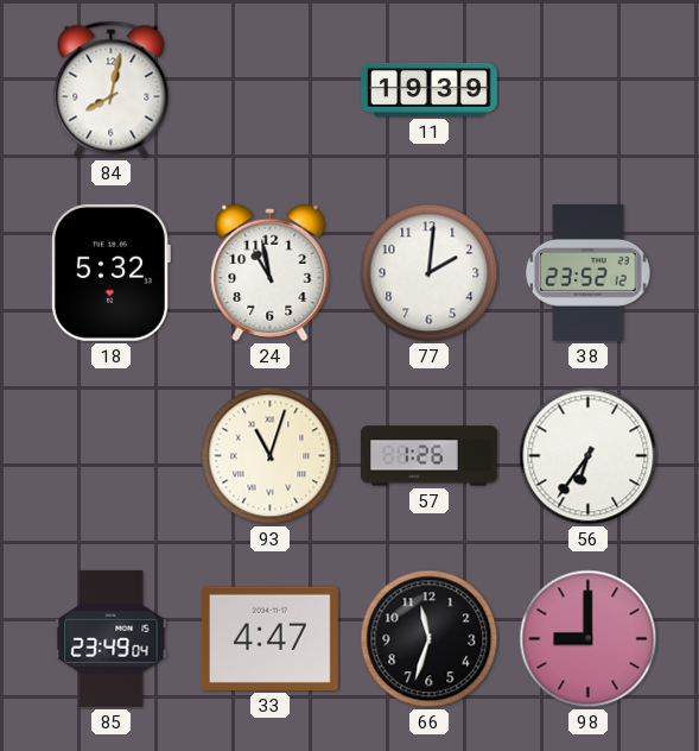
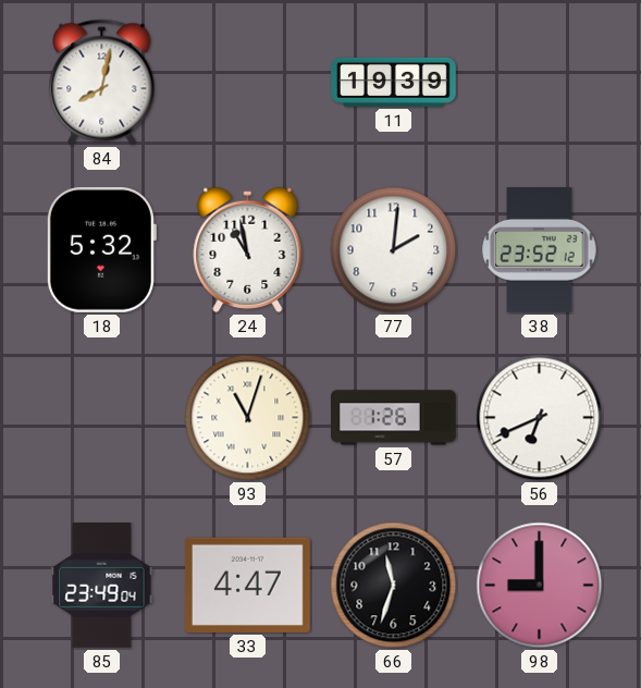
56: 6:36 -> 6:41 (540, 418)
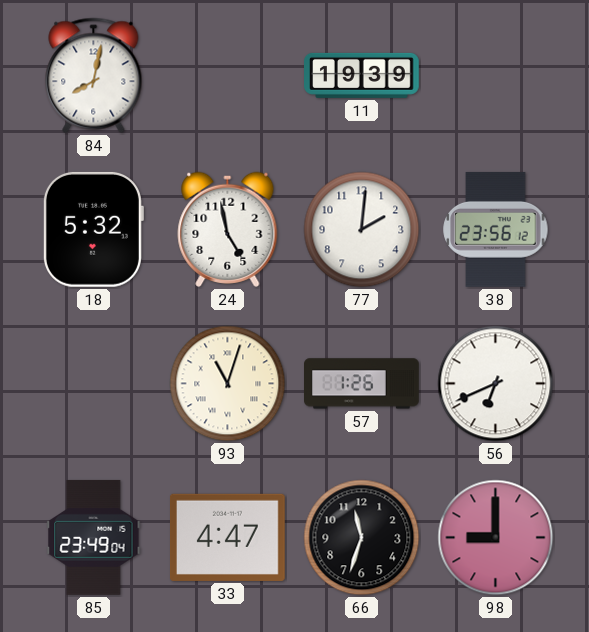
24: 10:58 -> 4:58 (228, 229)
38: 23:52 -> 23:56 (496, 229)
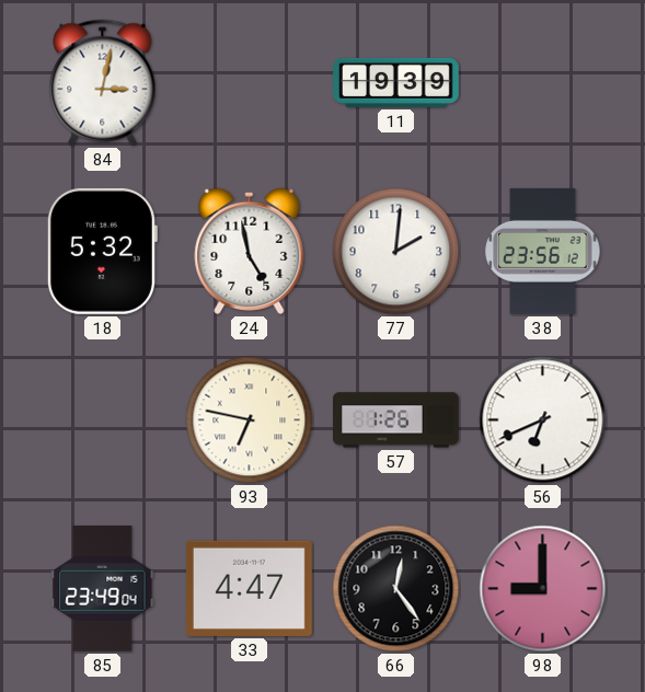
84: 8:02 -> 3:02 (103, 83)
93: 11:03 -> 6:47 (250, 420)
66: 11:33 -> 12:24 (396, 589)
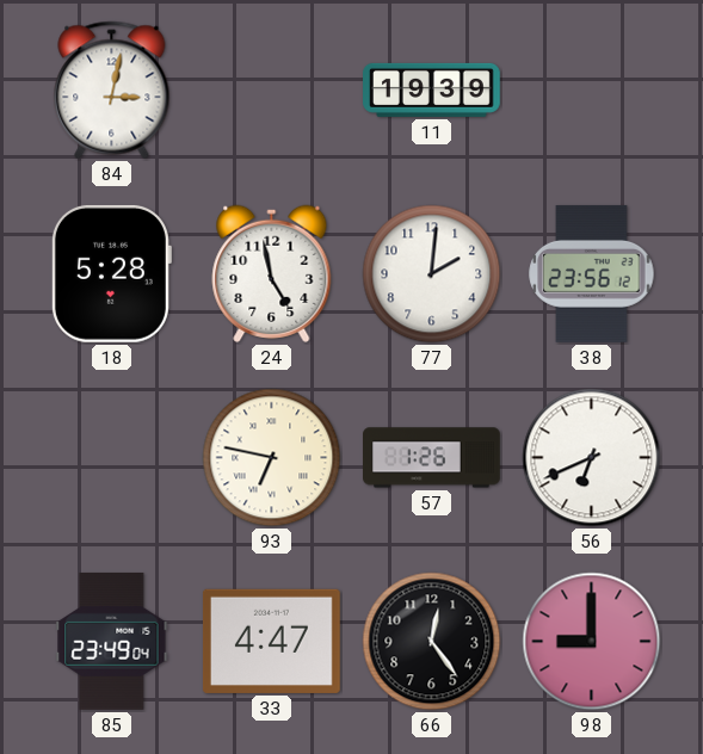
18: 5:32 -> 5:28 (111, 273)
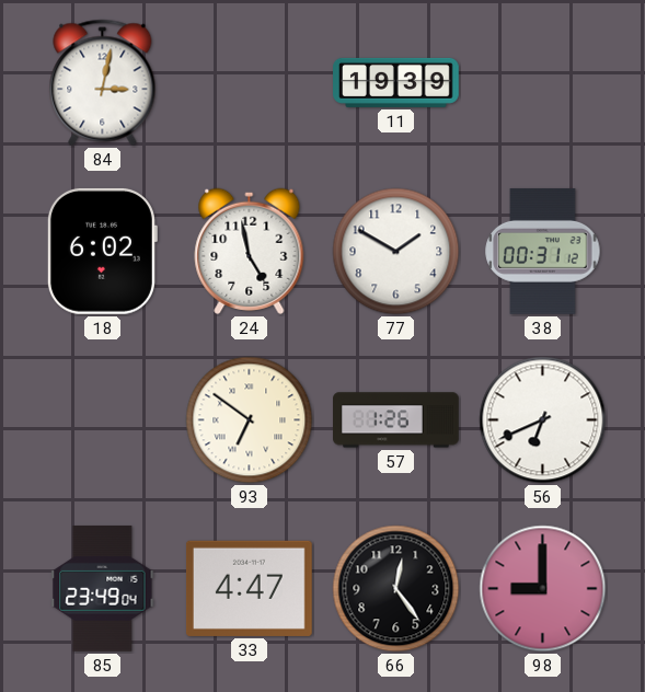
18: 5:28 -> 6:02 (102, 251)
77: 2:01 -> 1:50 (396, 252)
38: 23:56 -> 00:31 (543, 251)
93: 6:47 -> 6:51 (250, 420)
